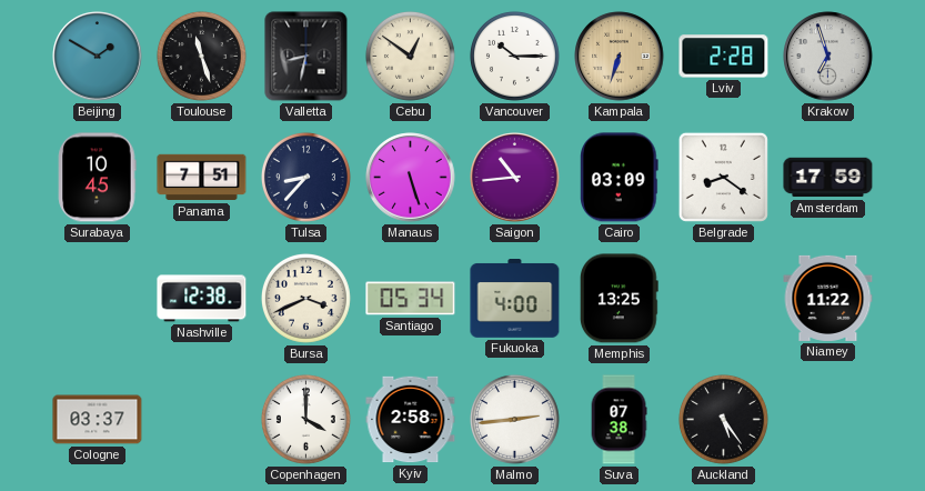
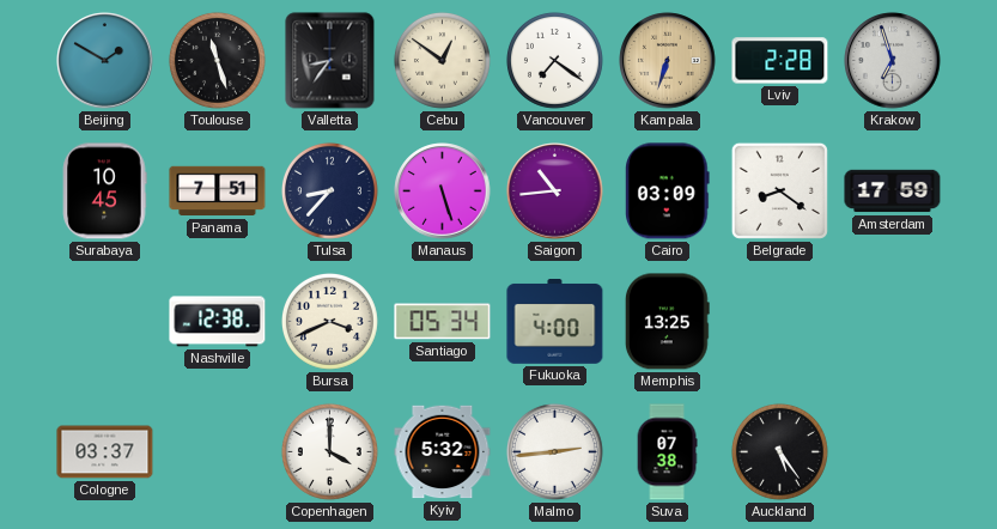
Valletta: 8:32 -> 8:36 (330, 61)
Vancouver: 10:15 -> 7:21 (554, 60)
Niamey: 11:22 -> none (828, 298)
Kyiv: 2:58 -> 5:32 (443, 452)
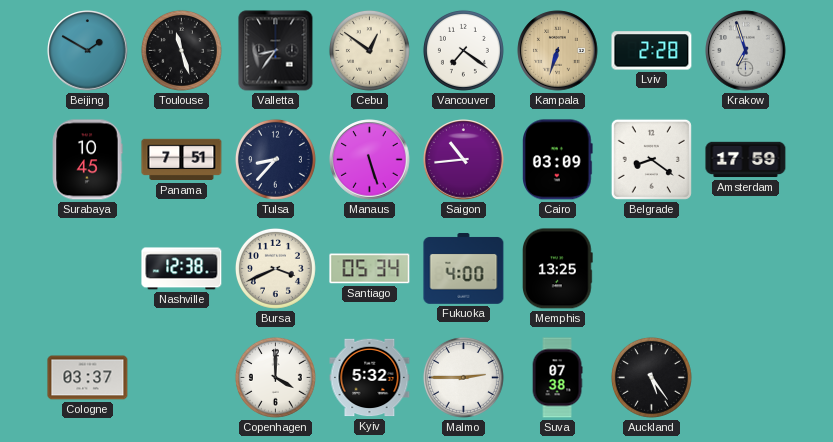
Malmo: 2:44 -> 2:45 (463, 377)
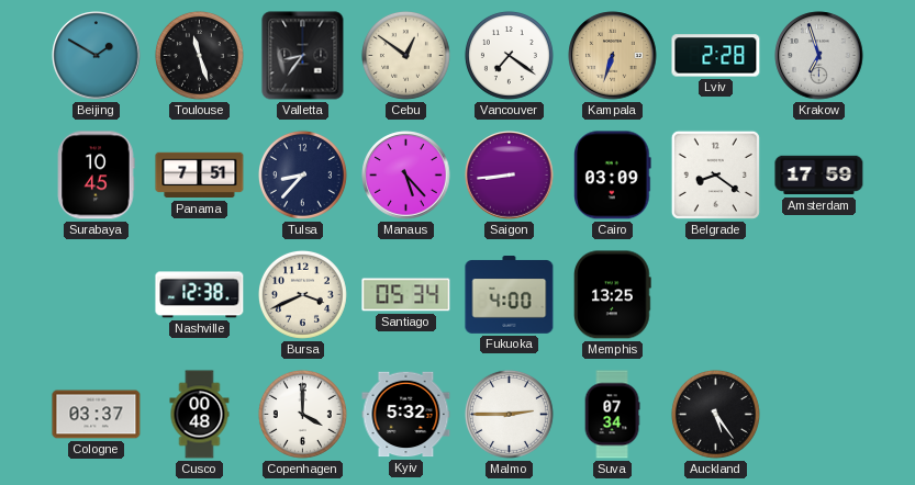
Manaus: 5:27 -> 5:23 (406, 176)
Saigon: 10:44 -> 8:44 (510, 176)
Cusco: none -> 00:48 (200, 415)
Suva: 07:38 -> 07:34 (612, 415)
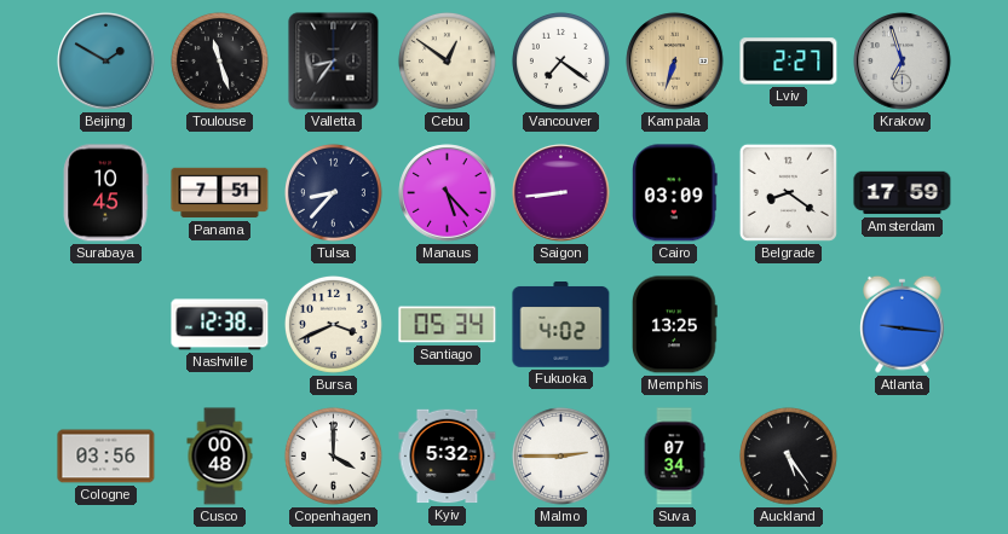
Lviv: 2:28 -> 2:27 (789, 62)
Fukuoka: 4:00 -> 4:02 (561, 325)
Atlanta: none -> 9:16 (903, 324)
Cologne: 03:37 -> 03:56 (106, 457)
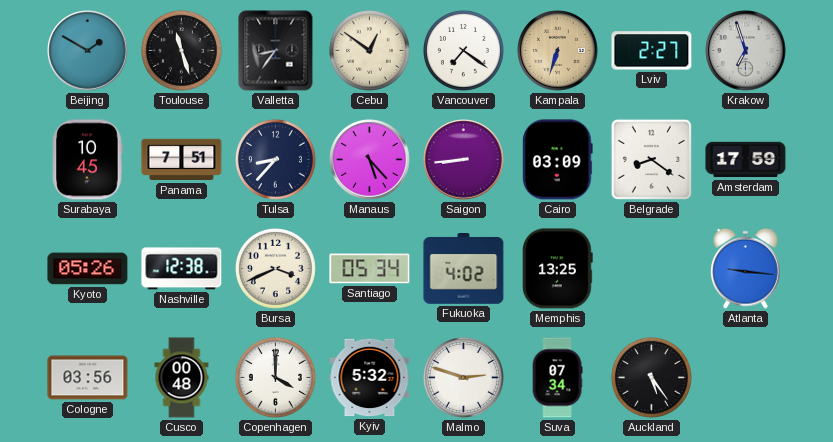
Kyoto: none -> 05:26 (88, 269)
Malmo: 2:45 -> 2:48 (463, 377)
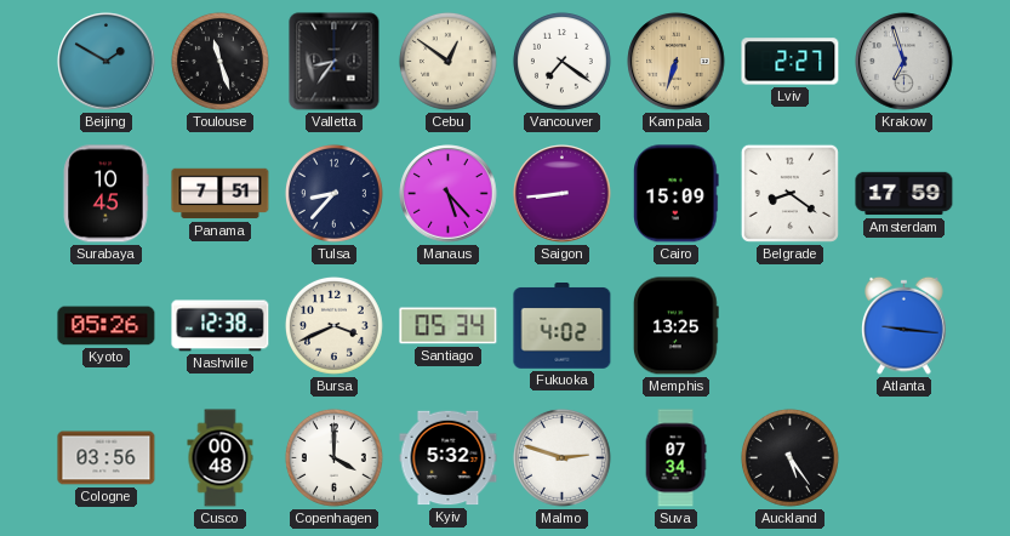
Cairo: 03:09 -> 15:09 (677, 194)
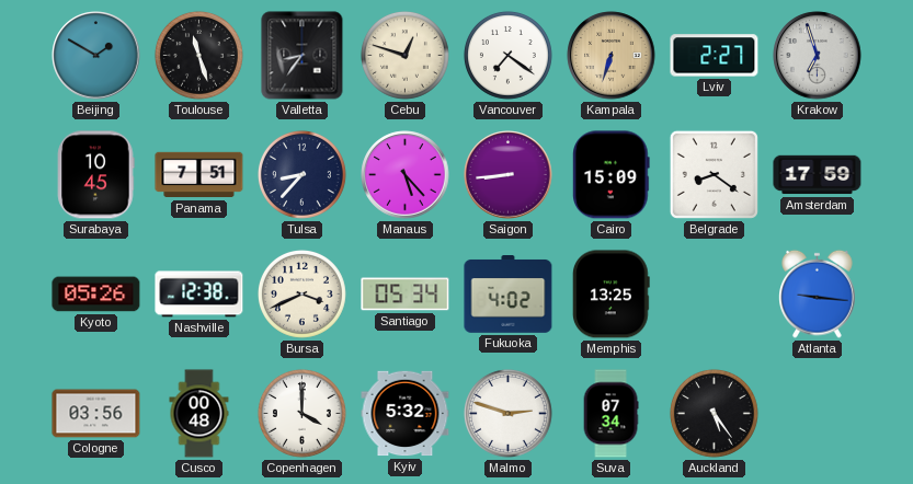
Cebu: 12:51 -> 12:48 (404, 55)
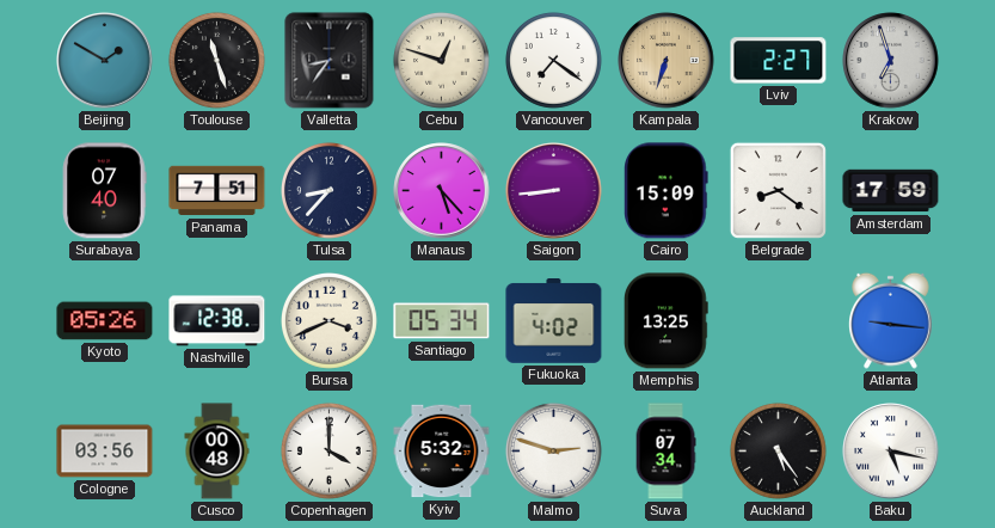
Surabaya: 10:45 -> 07:40 (104, 191)
Baku: none -> 5:17 (891, 452)
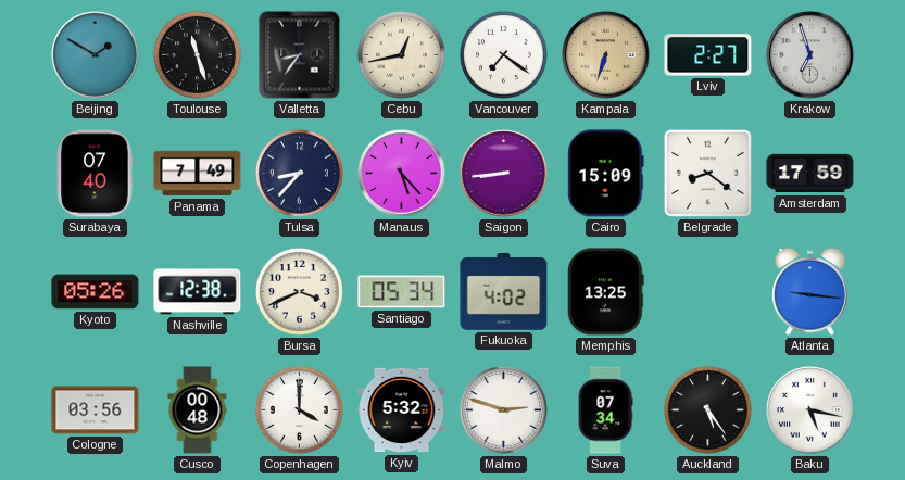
Cebu: 12:48 -> 12:43 (401, 54)
Panama: 7:51 -> 7:49 (198, 174)
